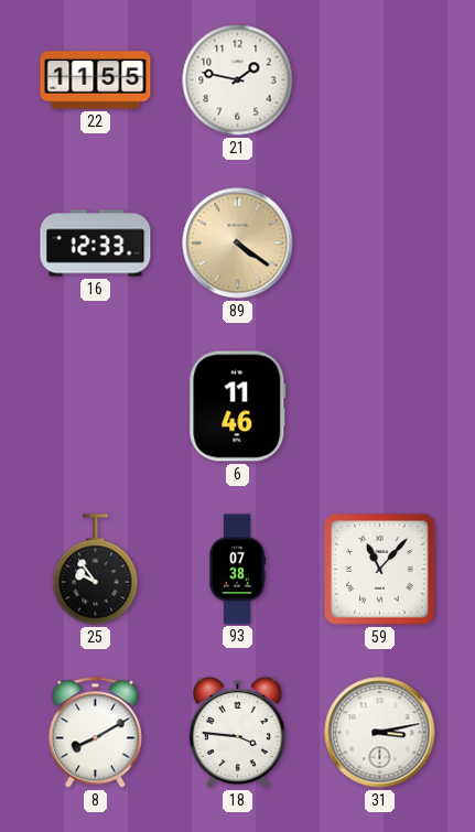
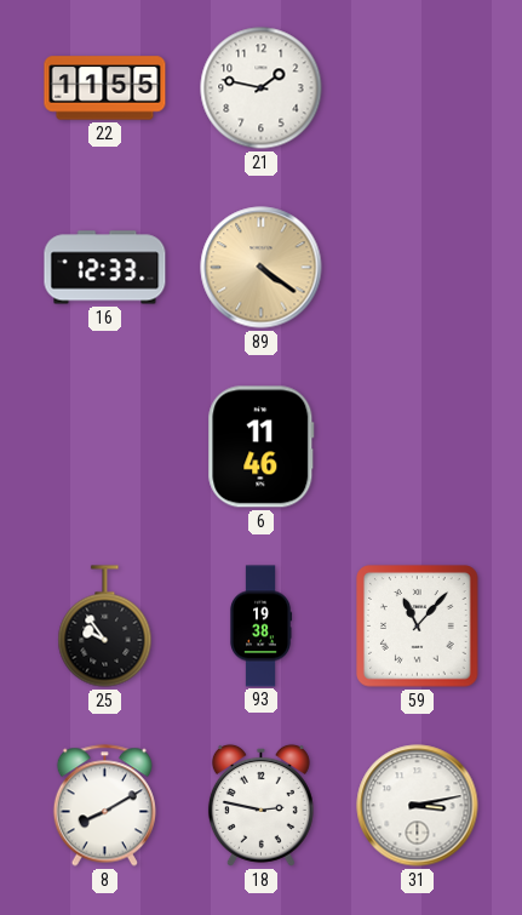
93: 07:38 -> 19:38 (262, 627)
18: 3:46 -> 2:47 (260, 805)
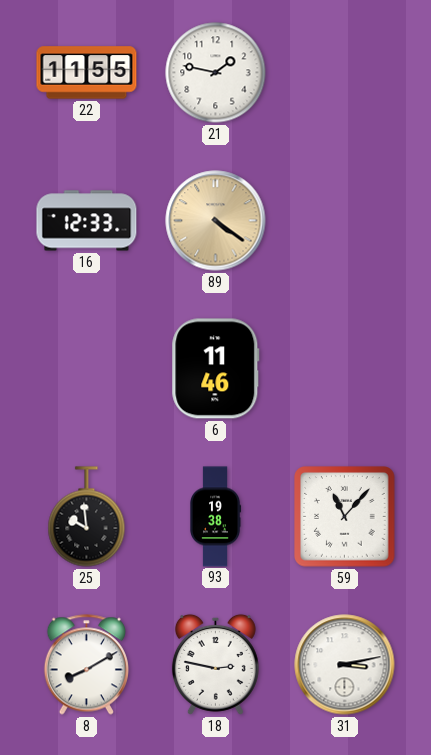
25: 9:54 -> 9:59 (87, 517)
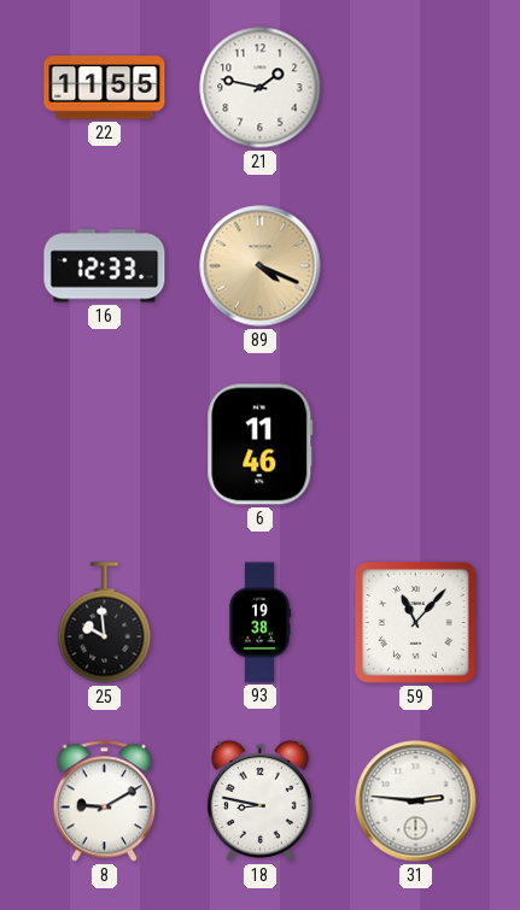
89: 4:21 -> 4:19 (261, 266)
8: 8:10 -> 9:10 (104, 802)
18: 2:47 -> 8:47 (259, 800)
31: 3:13 -> 2:46 (416, 802)
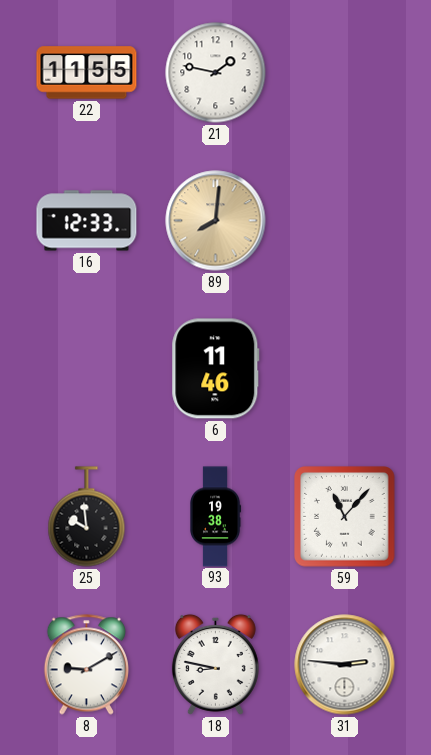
89: 4:19 -> 8:01 (216, 221)
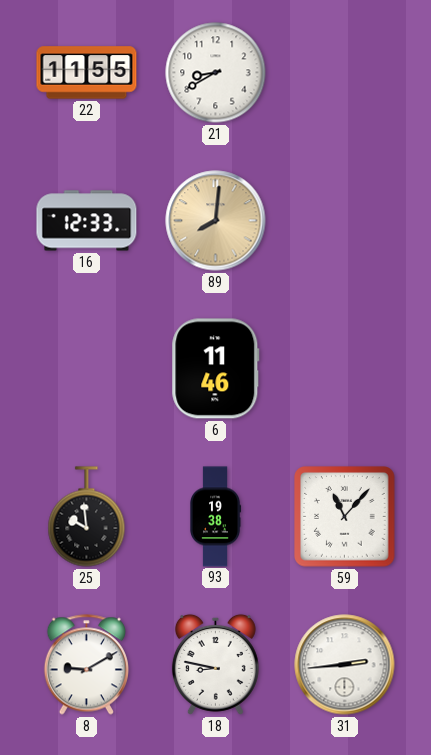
21: 1:47 -> 8:40 (216, 73)
31: 2:46 -> 2:44 (345, 665)
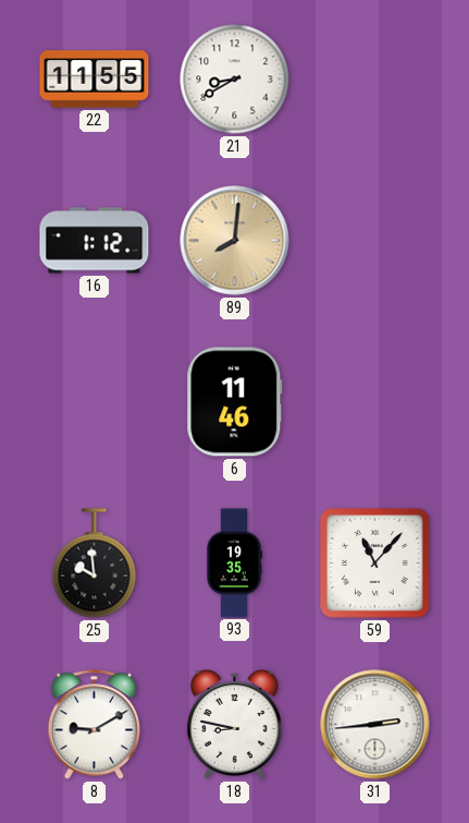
16: 12:33 -> 1:12 (95, 241)
93: 19:38 -> 19:35 (235, 564)
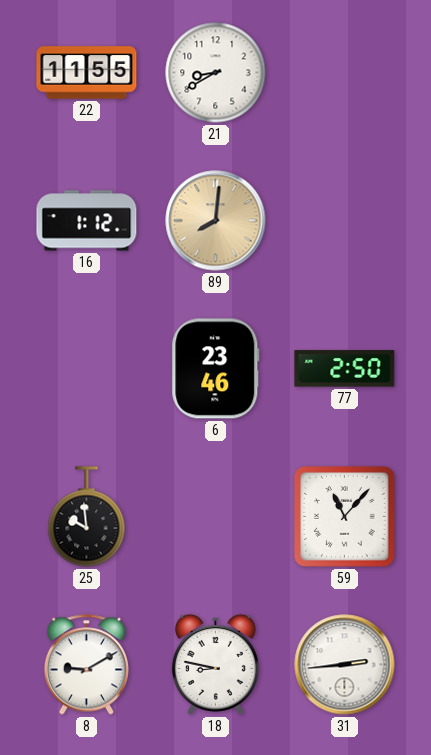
6: 11:46 -> 23:46 (216, 369)
77: none -> 2:50 (345, 369)
93: 19:35 -> none (235, 564)
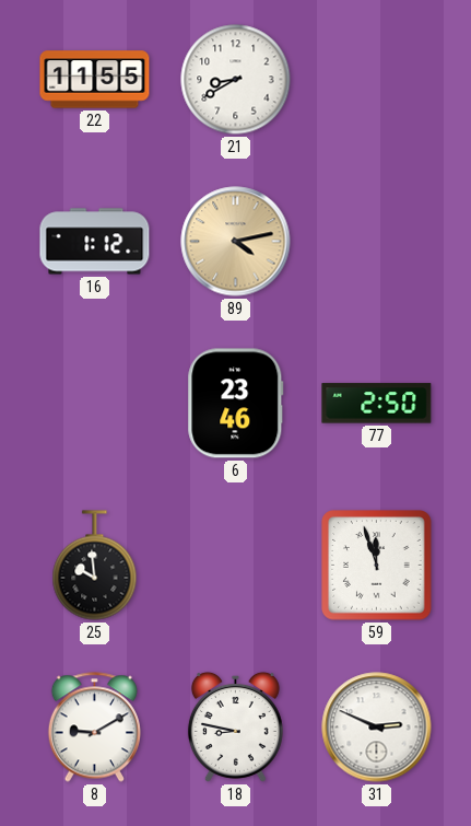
89: 8:01 -> 4:13 (236, 242)
59: 11:07 -> 11:57 (377, 566)
31: 2:44 -> 2:49 (377, 728)
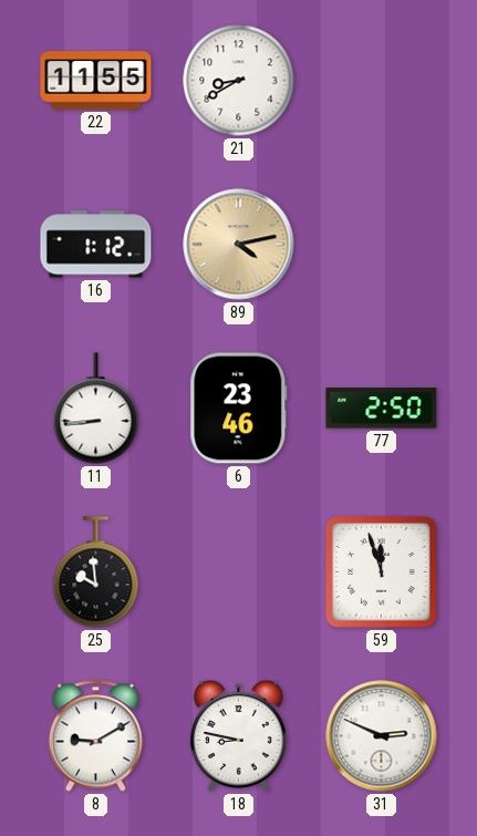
11: none -> 8:44 (96, 409)
